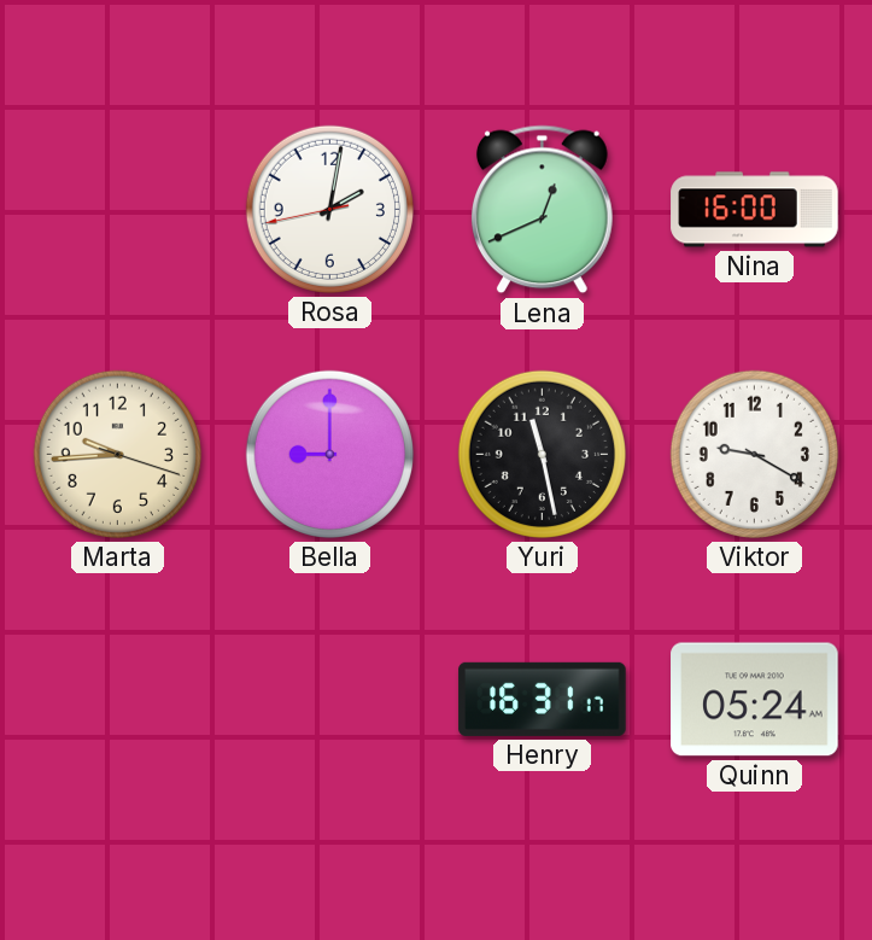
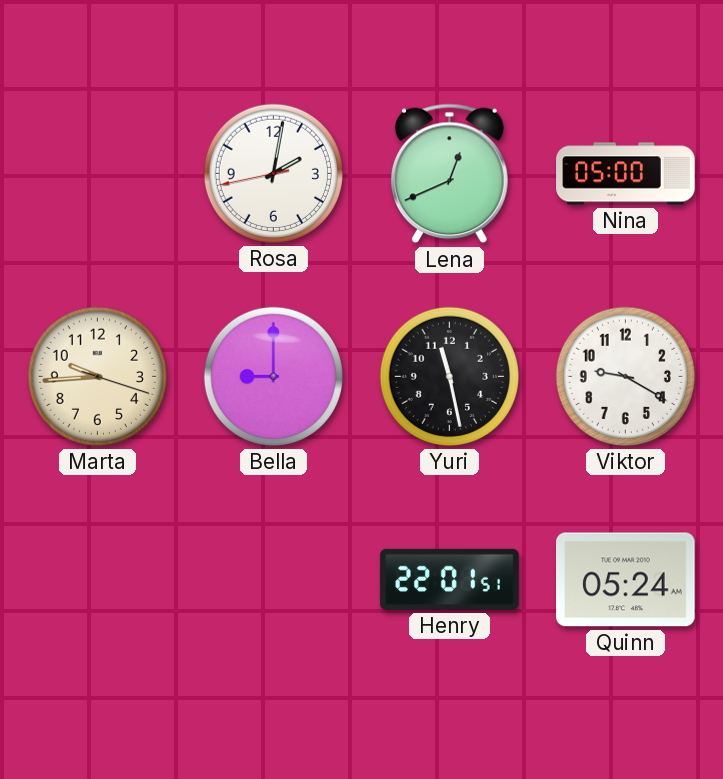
Nina: 16:00 -> 05:00 (626, 174)
Henry: 16:31 -> 22:01 (450, 579)
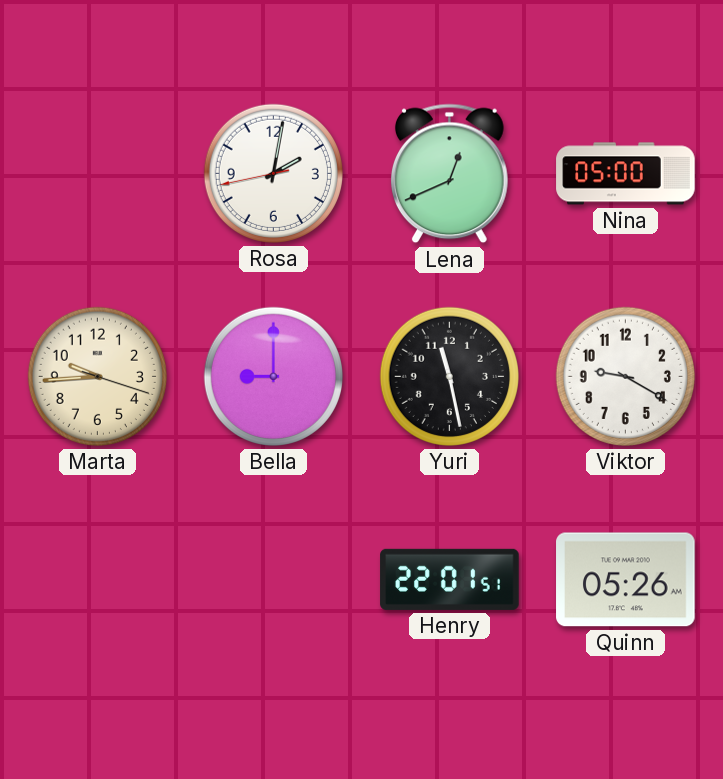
Quinn: 05:24 -> 05:26 (626, 580)
